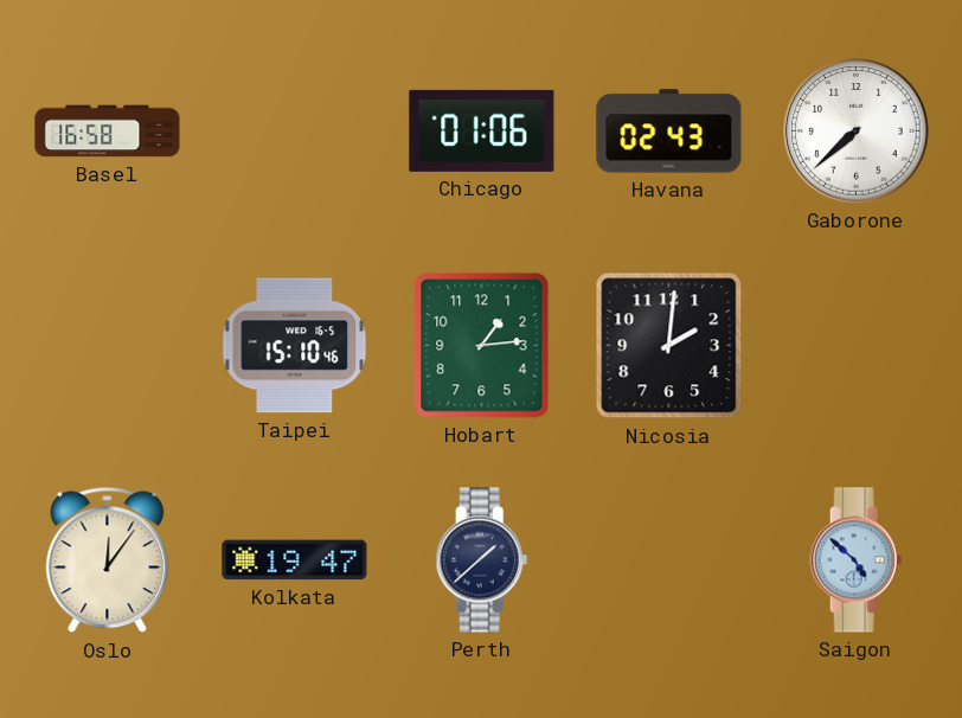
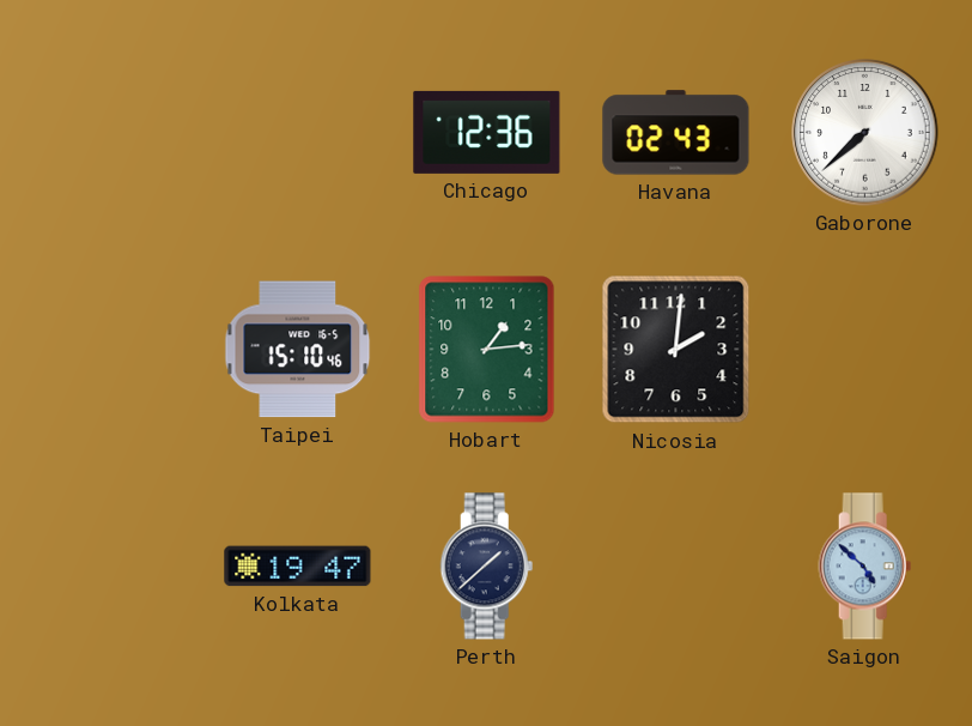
Basel: 16:58 -> none (108, 132)
Chicago: 01:06 -> 12:36 (487, 132)
Oslo: 12:06 -> none (108, 560)
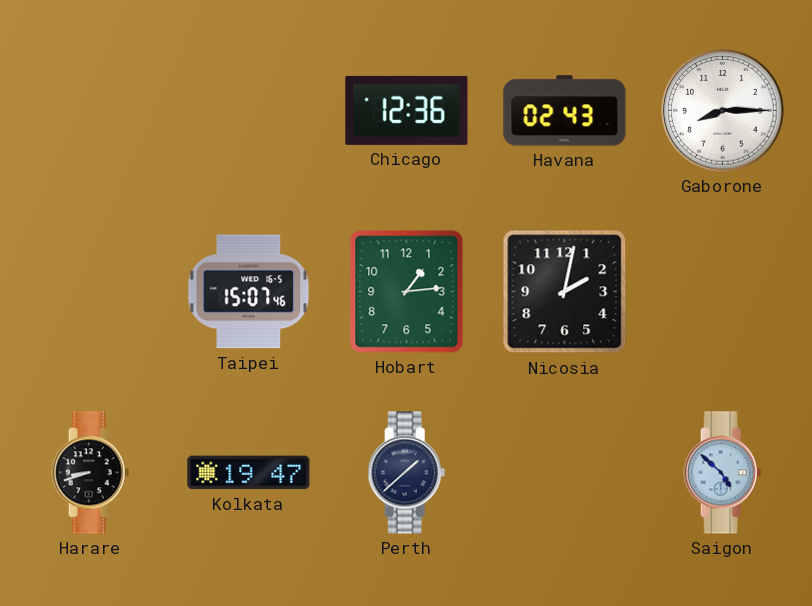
Gaborone: 7:38 -> 8:15 (723, 111)
Taipei: 15:10 -> 15:07 (249, 292)
Nicosia: 2:01 -> 2:02 (565, 292)
Harare: none -> 8:42 (91, 473)
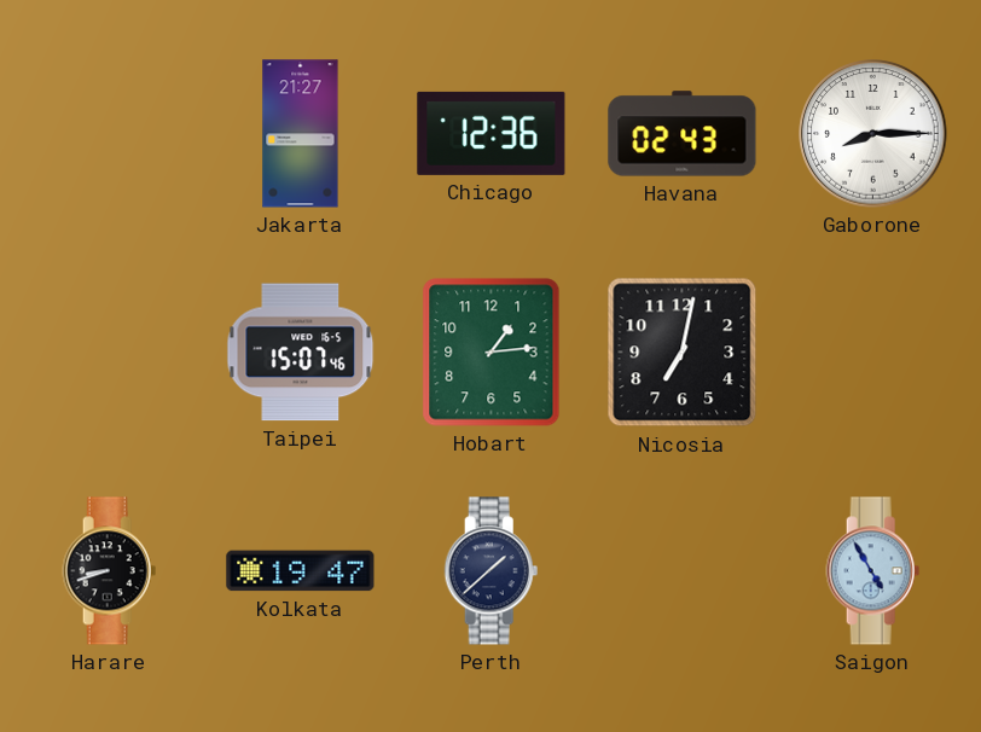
Jakarta: none -> 21:27 (301, 134)
Nicosia: 2:02 -> 7:02 (683, 353)
Saigon: 4:52 -> 4:55 (873, 571)
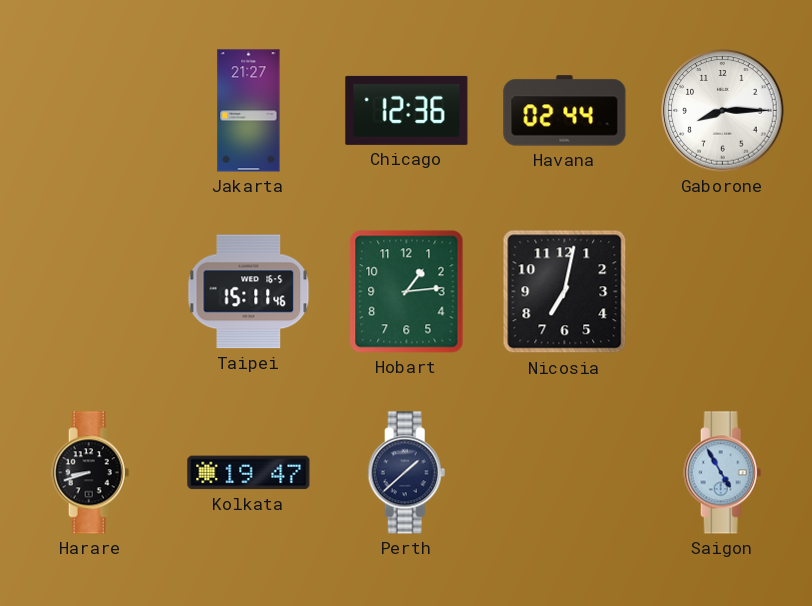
Havana: 02:43 -> 02:44 (565, 111)
Taipei: 15:07 -> 15:11 (249, 292)
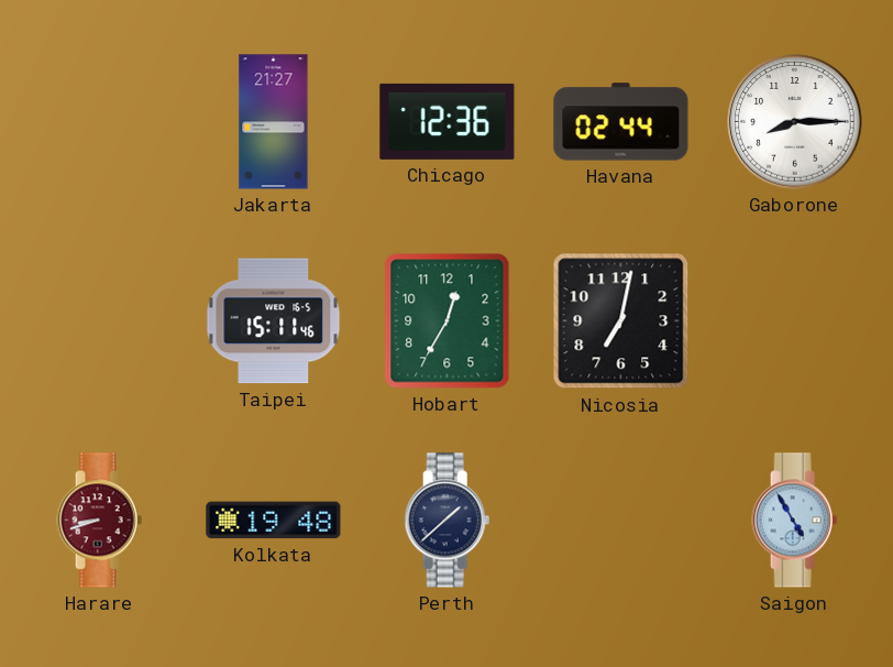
Hobart: 1:14 -> 12:35 (448, 321)
Harare dial: black -> burgundy (100, 521)
Kolkata: 19:47 -> 19:48 (274, 521)
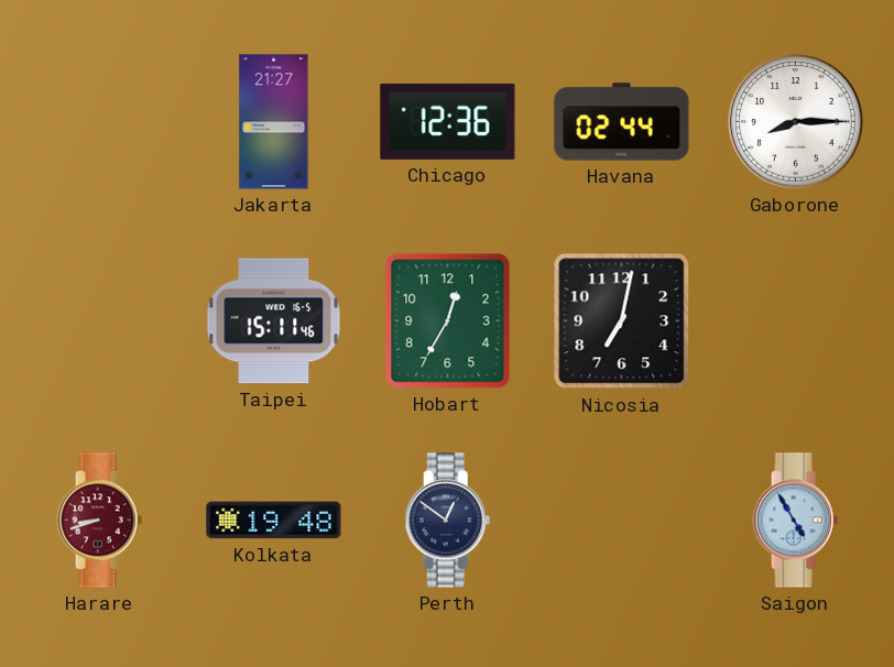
Perth: 1:38 -> 12:51 (448, 521)
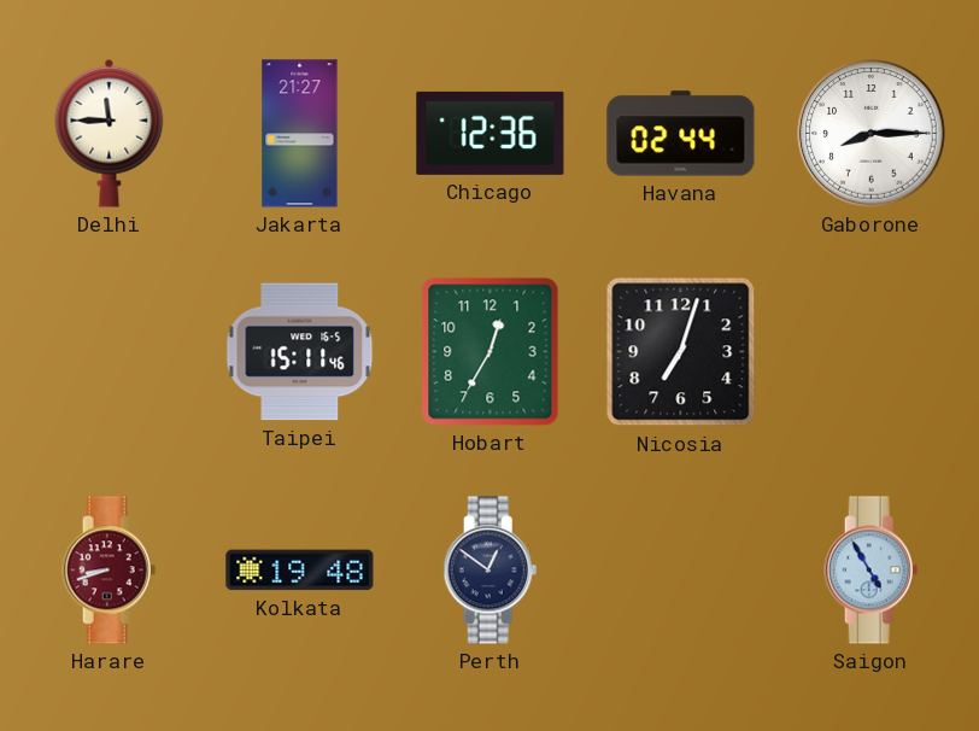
Delhi: none -> 11:45 (110, 133)
Nicosia: 7:02 -> 7:03 (681, 352)
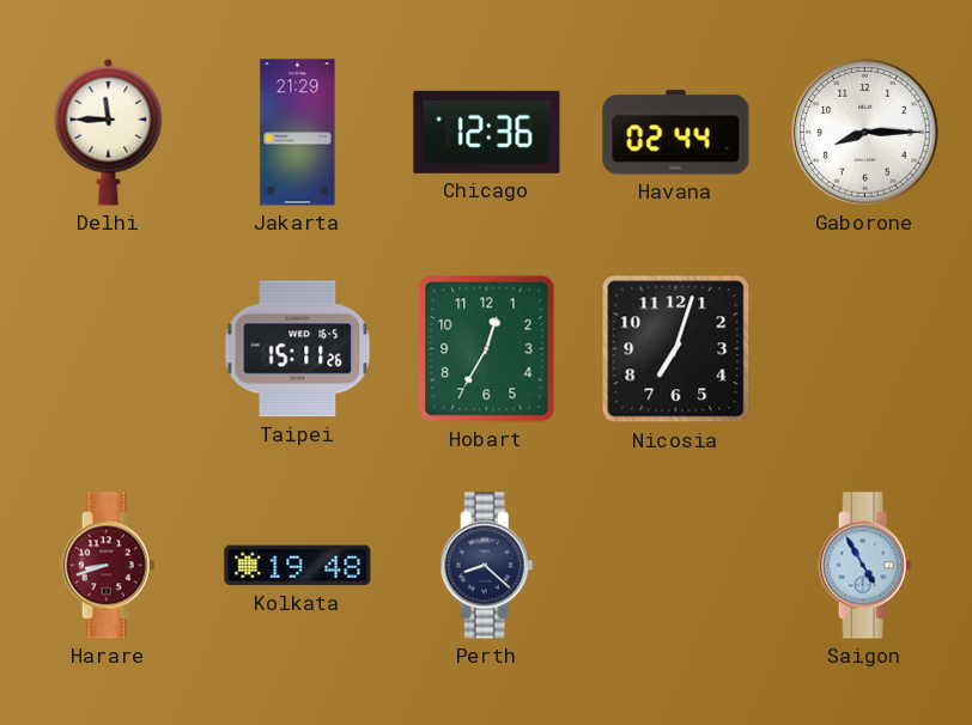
Jakarta: 21:27 -> 21:29 (298, 133)
Taipei: 15:11:46 -> 15:11:26 (298, 349)
Perth: 12:51 -> 8:22 (487, 566)
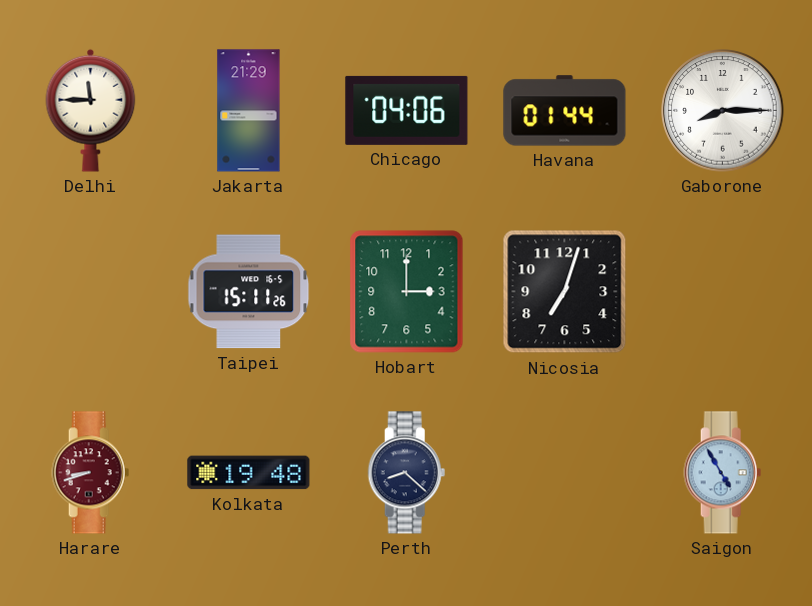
Chicago: 12:36 -> 04:06 (407, 110)
Havana: 02:44 -> 01:44 (565, 111)
Hobart: 12:35 -> 3:00 (407, 292)
